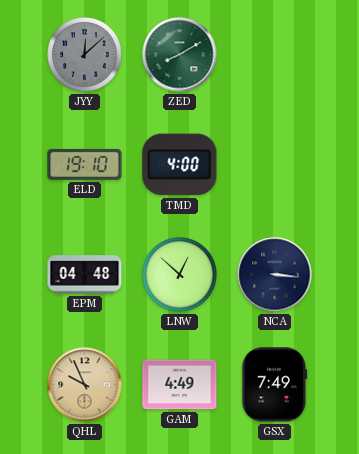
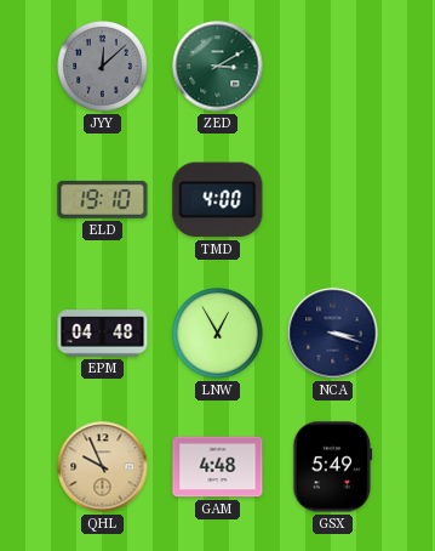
ZED: 8:10 -> 3:10 (218, 67)
LNW: 12:52 -> 12:55 (218, 334)
NCA: 3:16 -> 3:18 (333, 334)
GAM: 4:49 -> 4:48 (218, 467)
GSX: 7:49 -> 5:49 (333, 467)
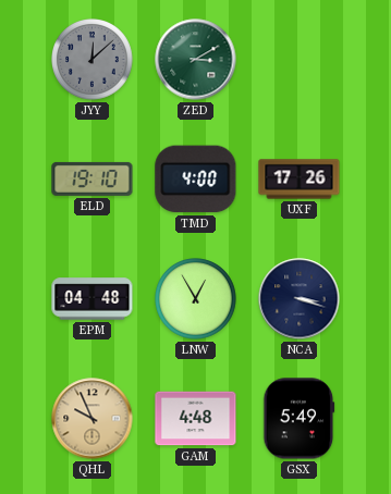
UXF: none -> 17:26 (300, 180)
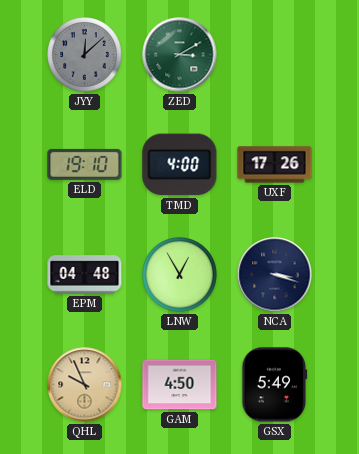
GAM: 4:48 -> 4:50 (180, 385)
